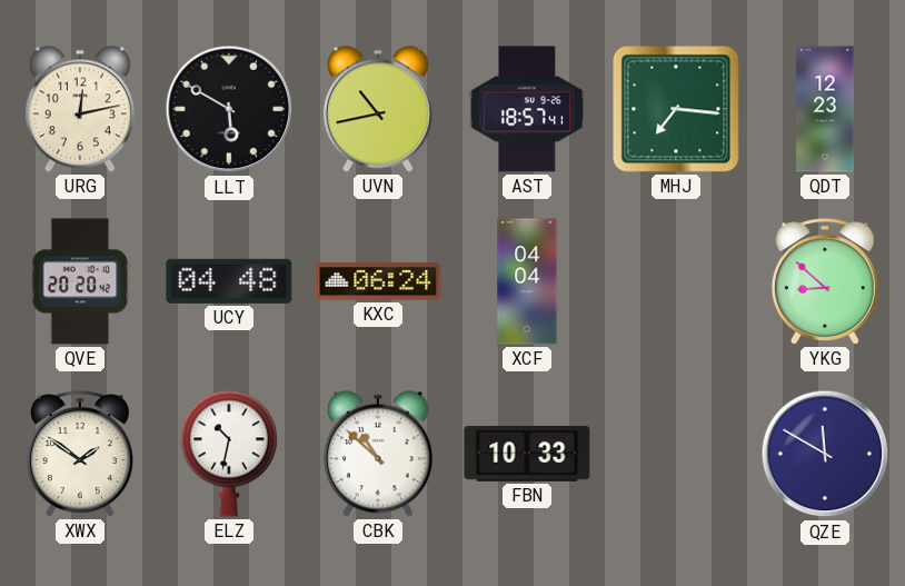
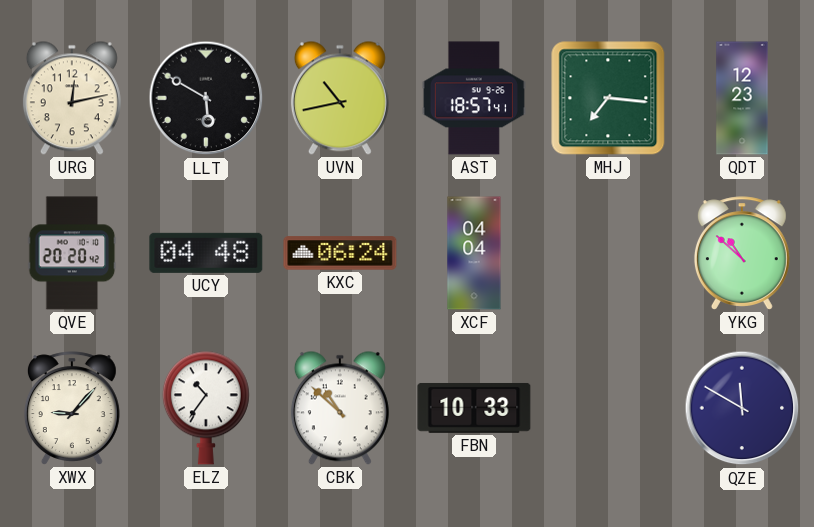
YKG: 8:52 -> 10:52 (742, 253)
XWX: 1:51 -> 9:07 (72, 408)
ELZ: 10:32 -> 10:36 (206, 408)
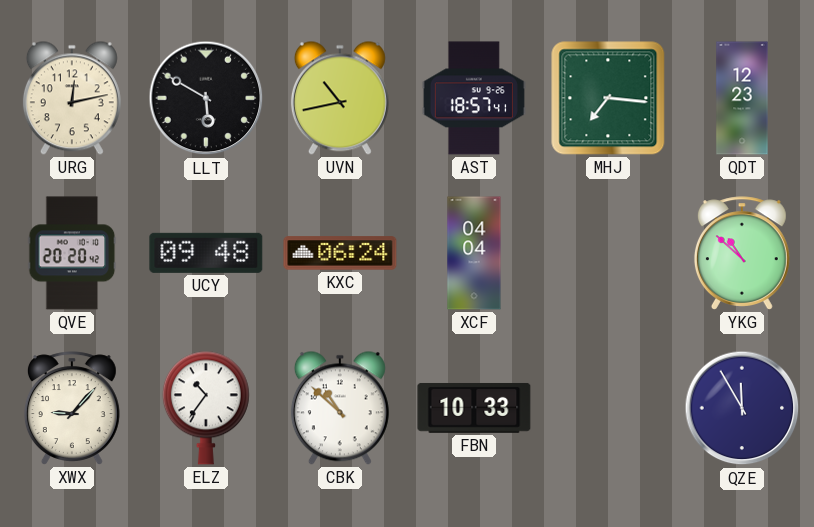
UCY: 04:48 -> 09:48 (206, 253)
QZE: 11:50 -> 11:55 (742, 408)
